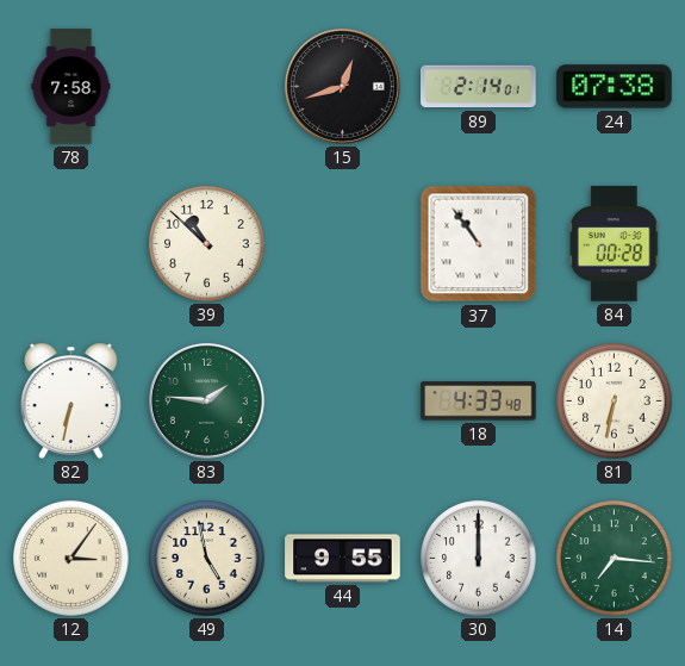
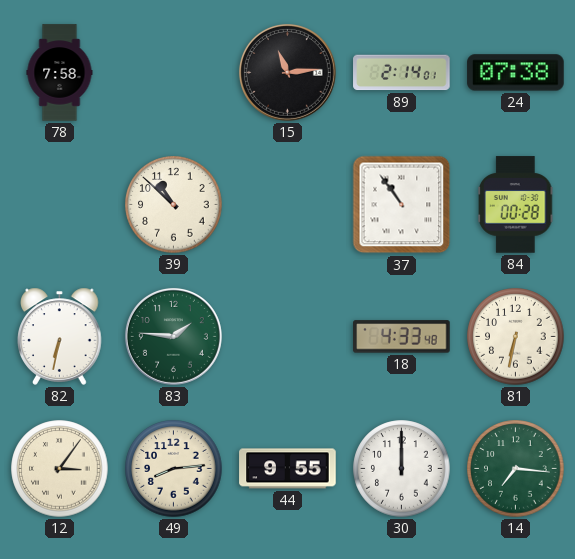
15: 12:42 -> 11:14 (287, 72)
49: 4:58 -> 8:14 (174, 469)
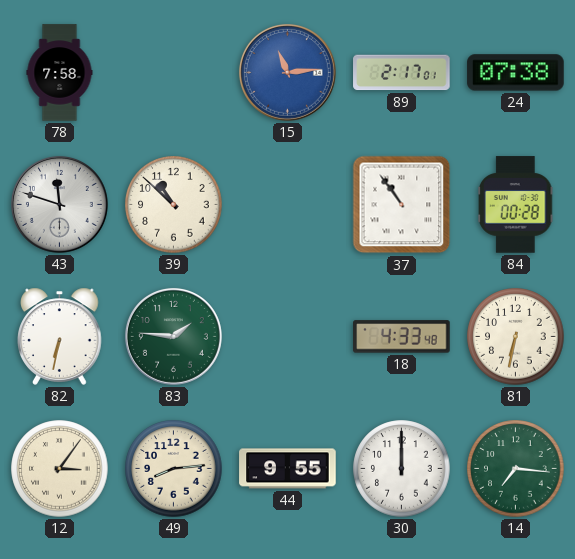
15 dial: black -> blue (287, 72)
89: 2:14 -> 2:17 (402, 73)
43: none -> 11:48 (59, 204)
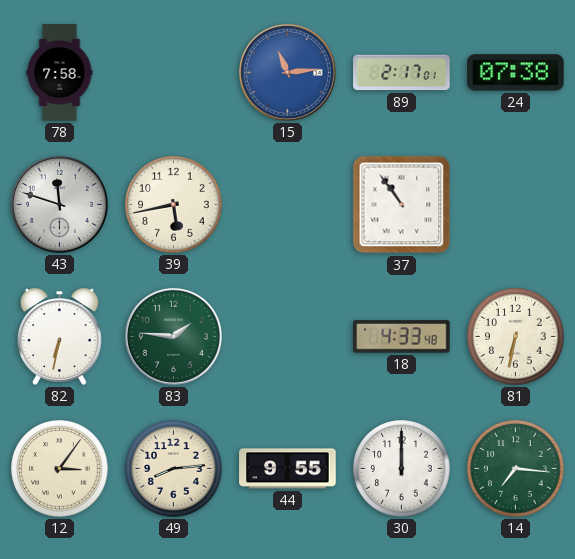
39: 10:52 -> 5:43 (174, 205)
84: 00:28 -> none (516, 205)
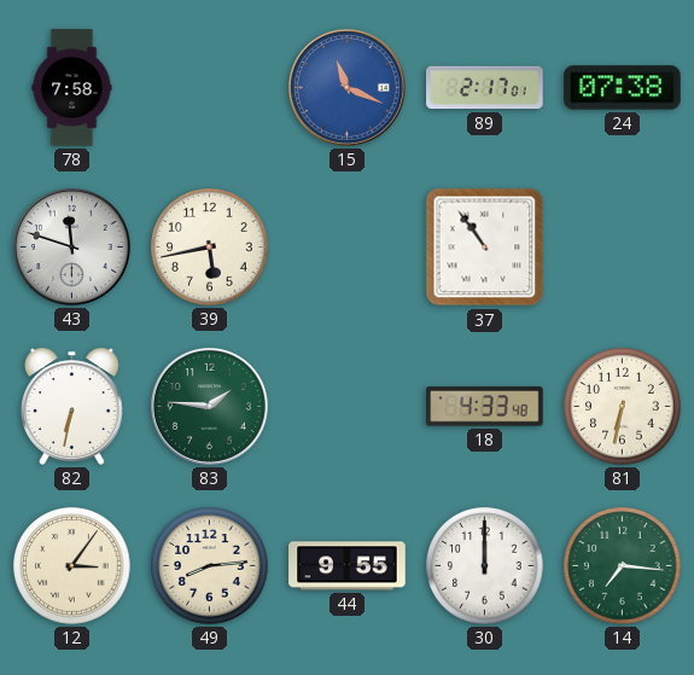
15: 11:14 -> 11:19 (346, 87)
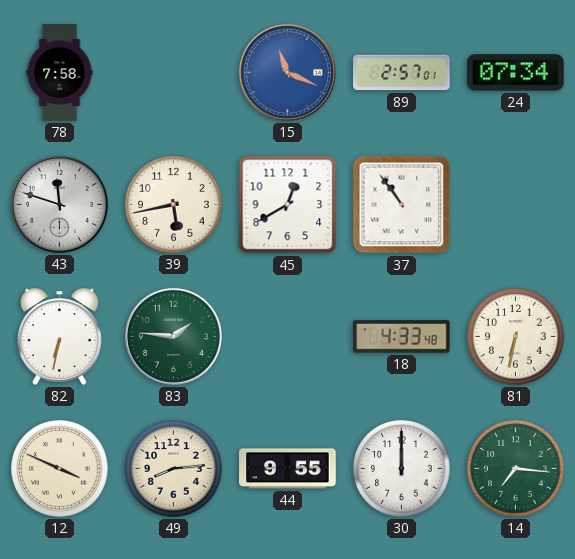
89: 2:17 -> 2:57 (402, 73)
24: 07:38 -> 07:34 (516, 73)
45: none -> 12:40 (288, 205)
12: 3:06 -> 3:49 (60, 469)
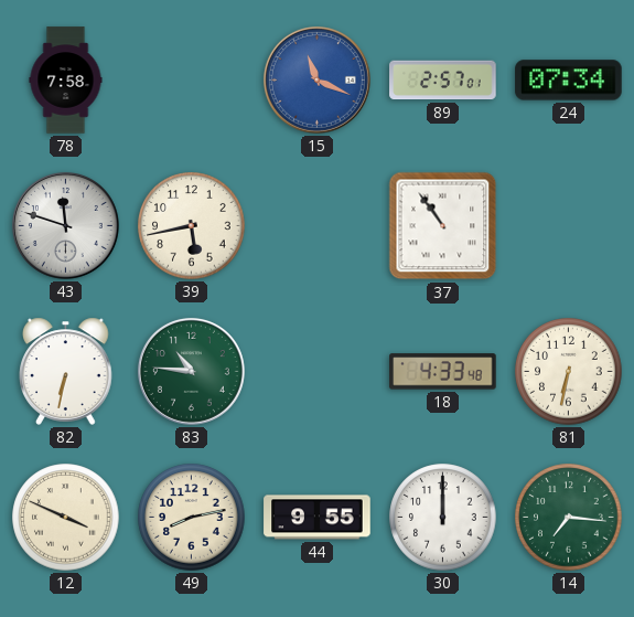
45: 12:40 -> none (288, 205)
83: 1:46 -> 10:46 (191, 371)
49: 8:14 -> 8:13 (192, 518)
